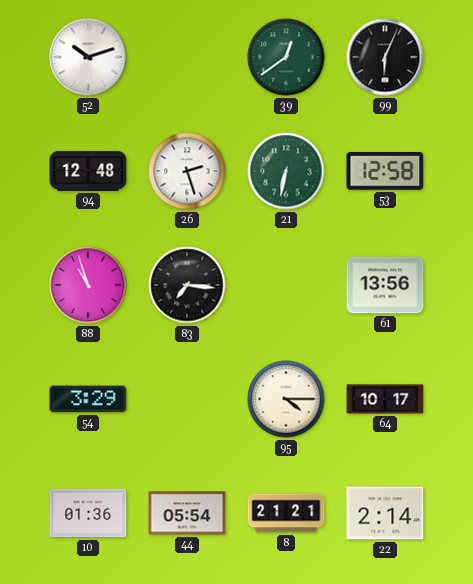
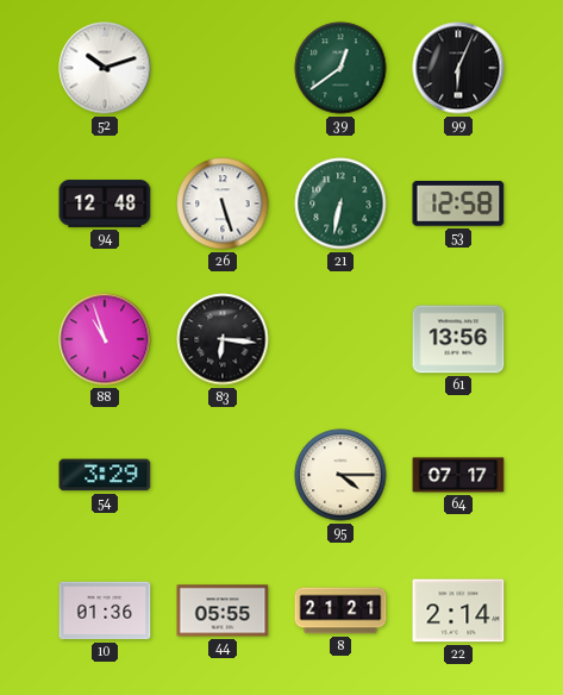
26: 2:27 -> 5:27 (223, 204)
83: 7:16 -> 6:16 (223, 339)
64: 10:17 -> 07:17 (458, 475)
44: 05:54 -> 05:55 (223, 611)
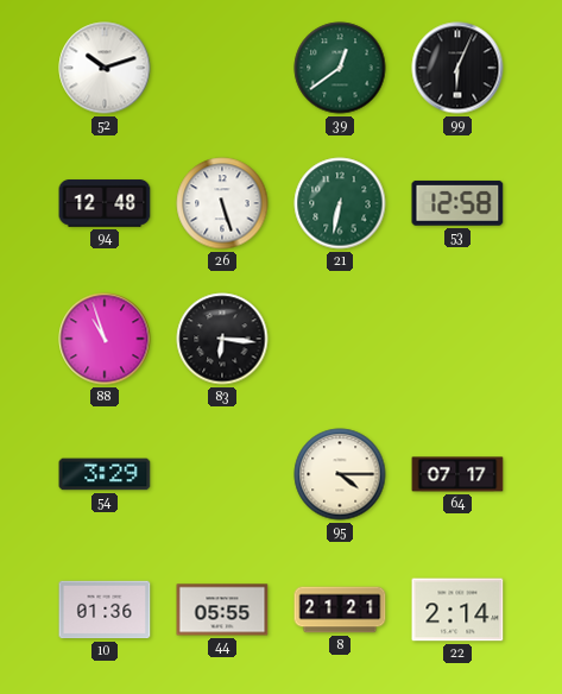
61: 13:56 -> none (458, 339)
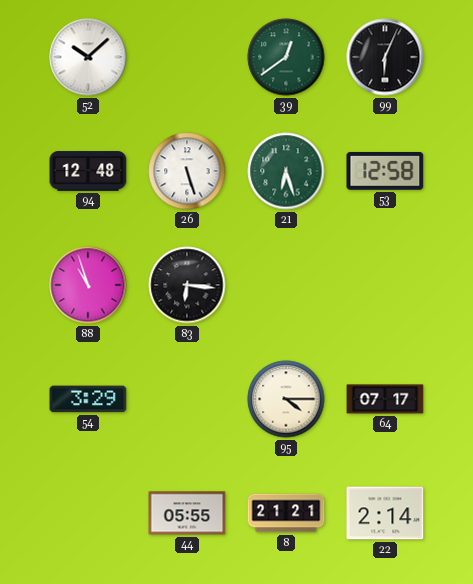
52: 10:12 -> 10:08 (88, 57)
21: 6:32 -> 6:27 (286, 171)
10: 01:36 -> none (105, 610)
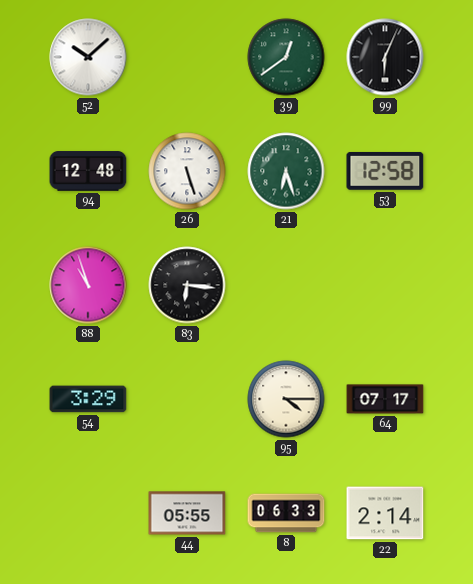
8: 21:21 -> 06:33 (286, 513)
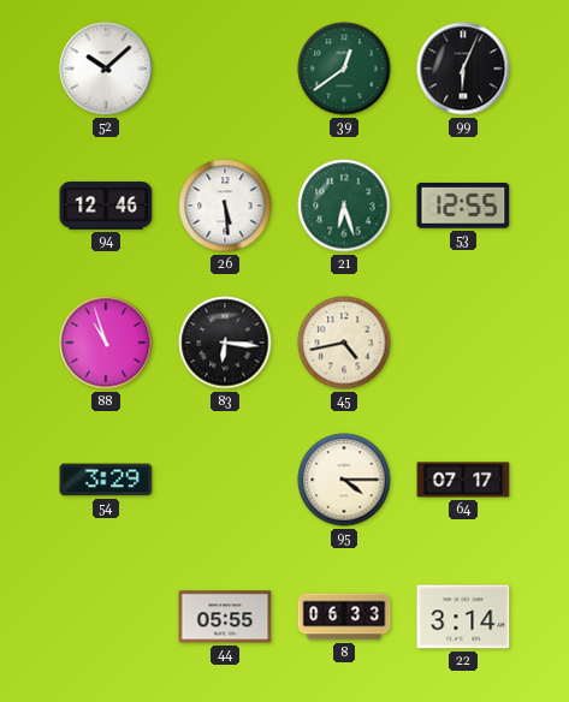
94: 12:48 -> 12:46 (106, 206)
26: 5:27 -> 5:29 (225, 206)
53: 12:58 -> 12:55 (463, 206)
45: none -> 4:43 (344, 343)
22: 2:14 -> 3:14 (463, 617)
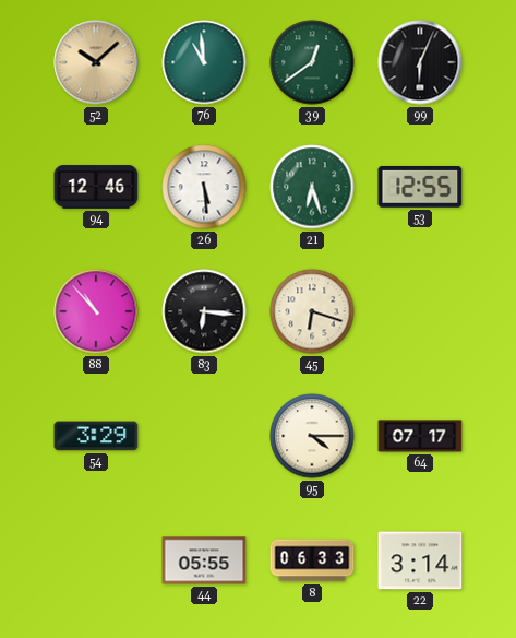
52 dial: white -> champagne (96, 62)
76: none -> 10:59 (204, 62)
88: 10:57 -> 10:53 (96, 311)
45: 4:43 -> 6:18 (312, 311)
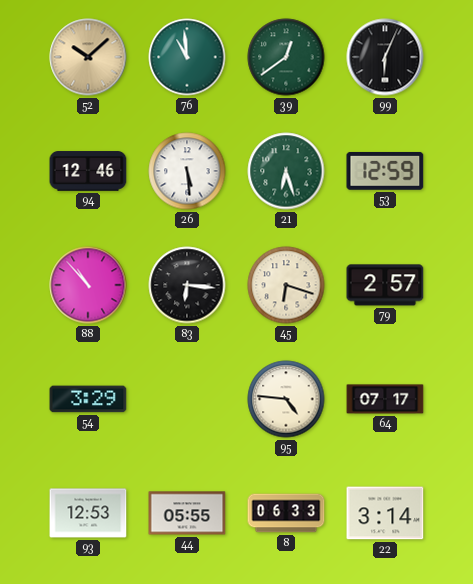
53: 12:55 -> 12:59 (385, 171)
79: none -> 2:57 (385, 285)
95: 4:15 -> 4:46 (286, 399)
93: none -> 12:53 (88, 513)
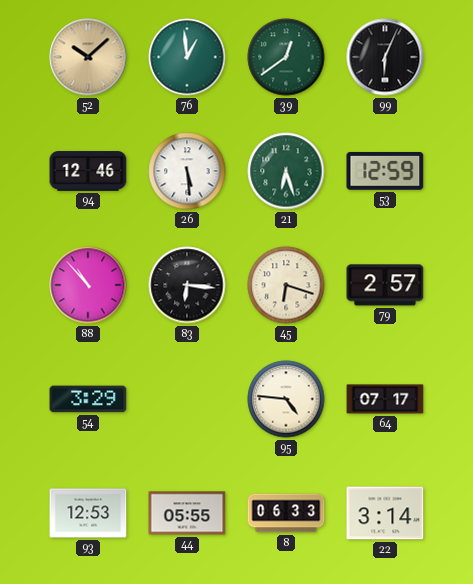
76: 10:59 -> 12:59 (187, 57)
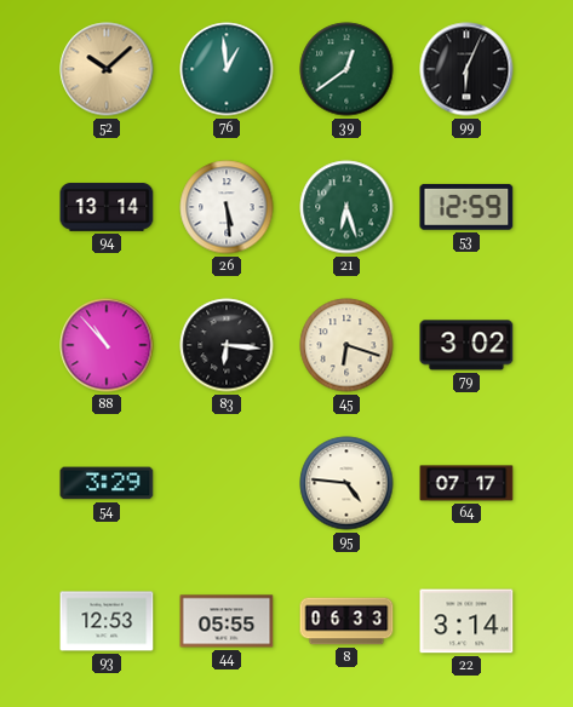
94: 12:46 -> 13:14 (107, 207)
79: 2:57 -> 3:02 (466, 345)
